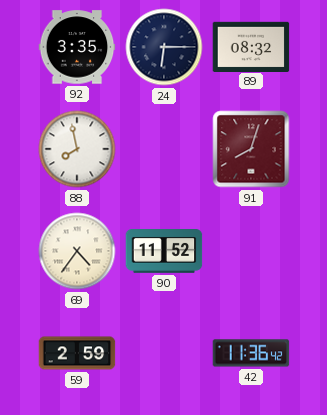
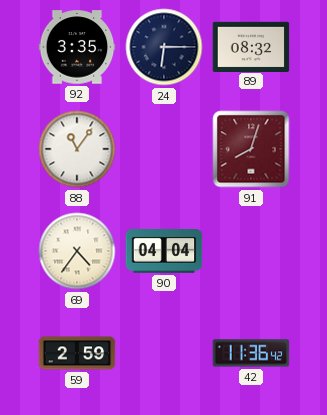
88: 7:58 -> 11:06 (77, 149)
90: 11:52 -> 04:04 (164, 252)
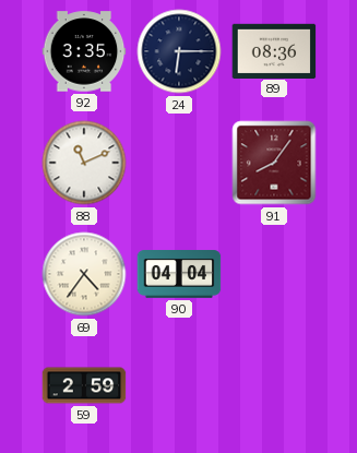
89: 08:32 -> 08:36 (274, 50)
88: 11:06 -> 11:11 (84, 163)
91: 8:03 -> 8:06 (274, 163)
42: 11:36 -> none (251, 353)
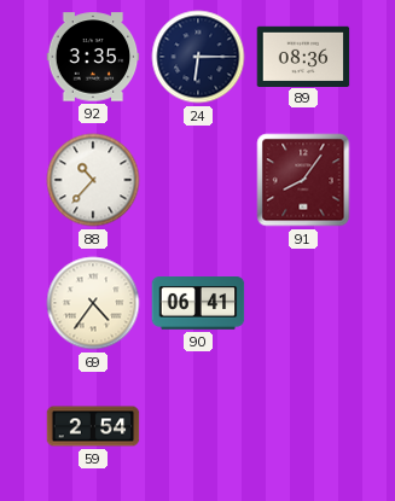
88: 11:11 -> 10:37 (93, 180)
90: 04:04 -> 06:41 (198, 304)
59: 2:59 -> 2:54 (93, 426)
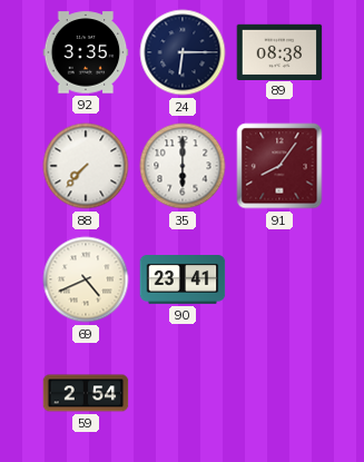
89: 08:36 -> 08:38 (279, 51)
88: 10:37 -> 7:37 (86, 166)
35: none -> 6:00 (183, 166)
69: 4:36 -> 4:41 (86, 279)
90: 06:41 -> 23:41 (183, 281)
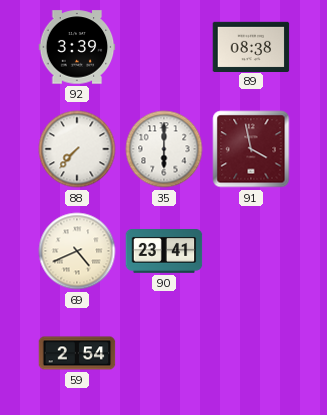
92: 3:35 -> 3:39 (77, 47)
24: 6:15 -> none (183, 52)
91: 8:06 -> 3:58 (251, 149)
